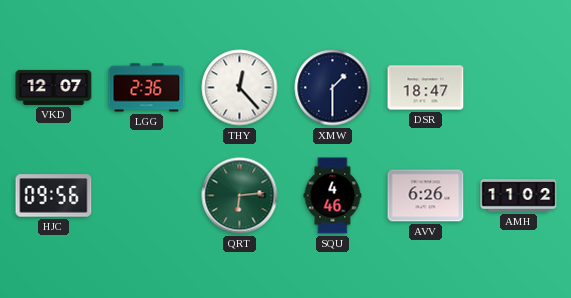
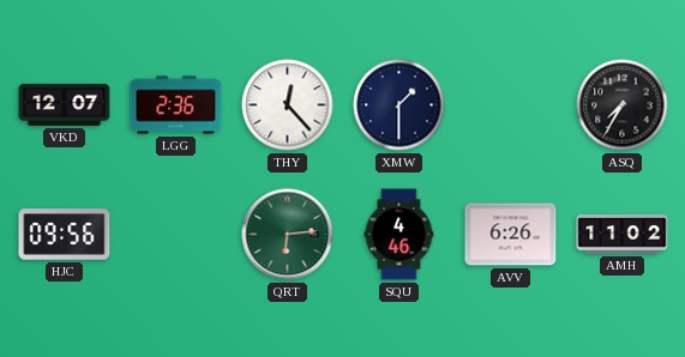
DSR: 18:47 -> none (426, 88)
ASQ: none -> 7:35 (623, 105)
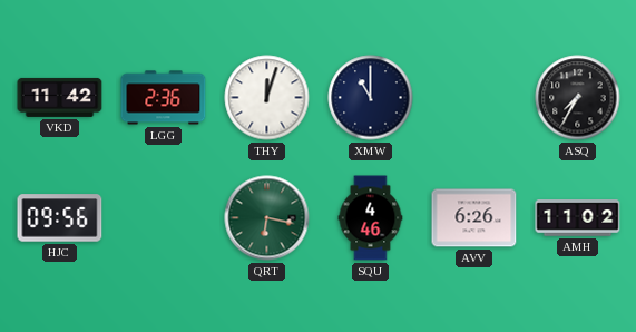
VKD: 12:07 -> 11:42 (60, 97)
THY: 12:23 -> 12:03 (267, 98)
XMW: 1:30 -> 11:00 (371, 98)
QRT: 6:14 -> 6:17 (267, 218)
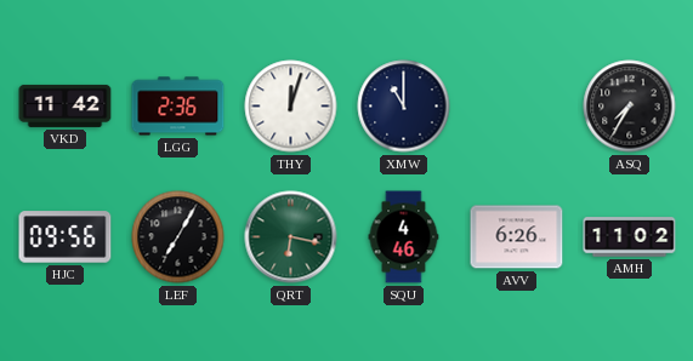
LEF: none -> 7:05 (178, 237)
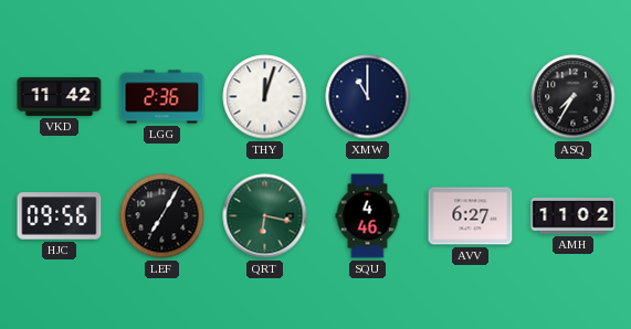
AVV: 6:26 -> 6:27 (471, 216)
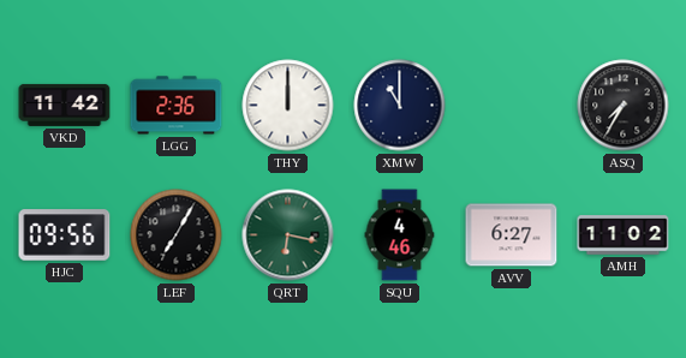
THY: 12:03 -> 12:00 (288, 106)
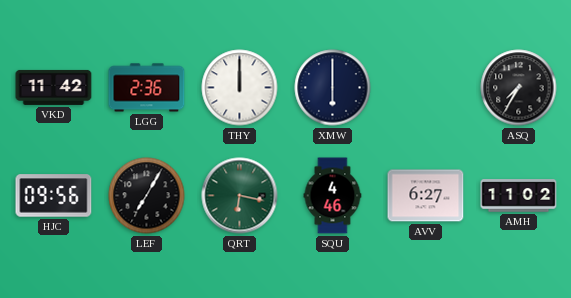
XMW: 11:00 -> 6:00 (333, 88)
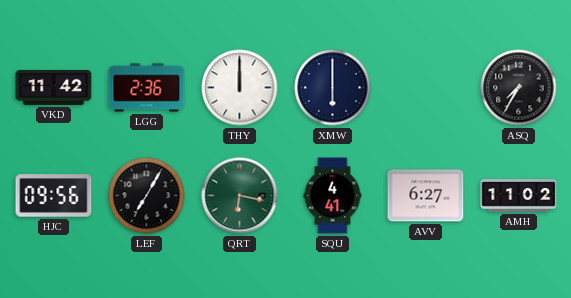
SQU: 4:46 -> 4:41 (333, 196)
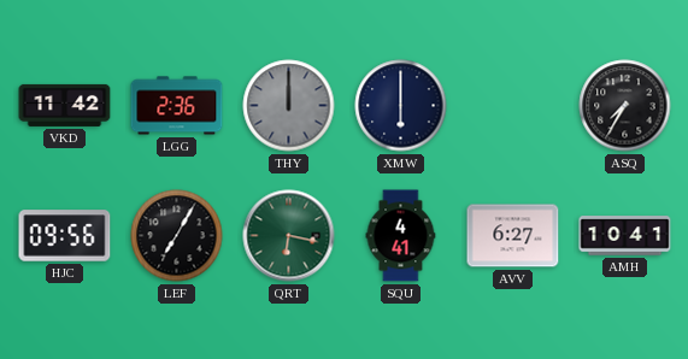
THY dial: white -> grey (289, 106)
AMH: 11:02 -> 10:41 (625, 236)
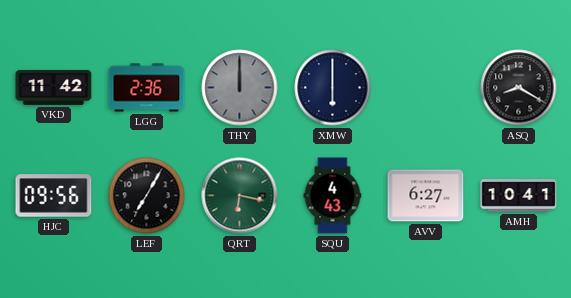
ASQ: 7:35 -> 8:20 (519, 88)
SQU: 4:41 -> 4:43 (333, 196)
